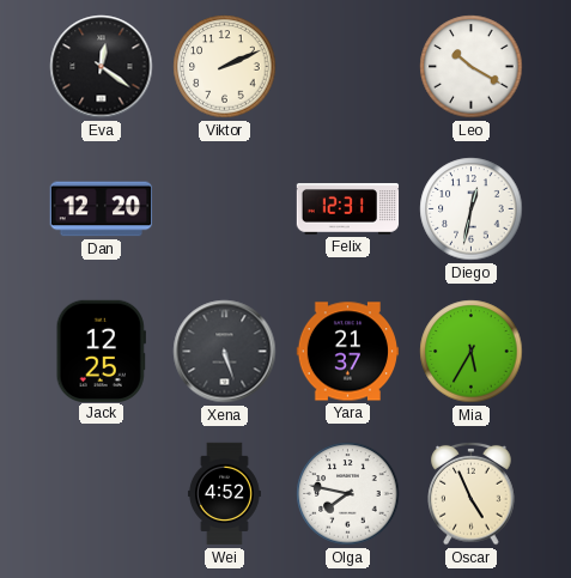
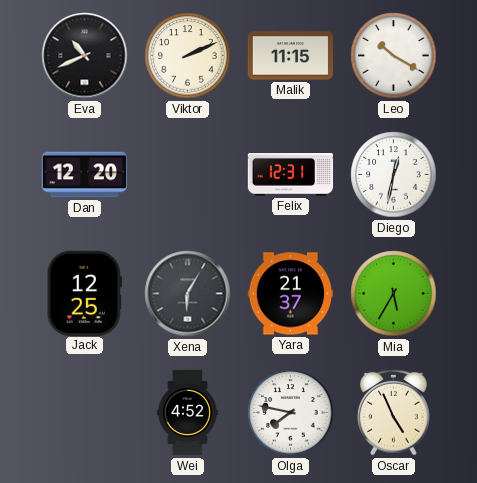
Eva: 12:21 -> 10:41 (85, 56)
Malik: none -> 11:15 (291, 56)
Xena: 5:27 -> 6:05 (188, 294)
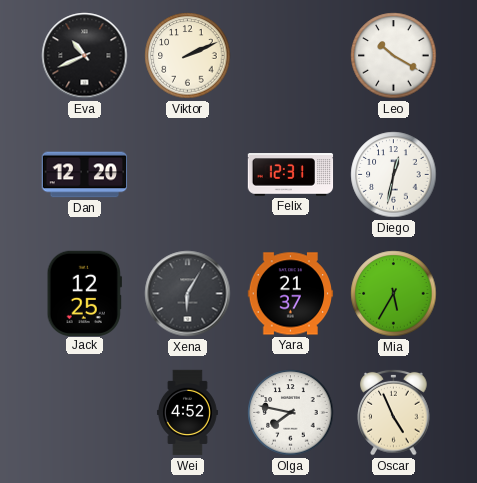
Malik: 11:15 -> none (291, 56)
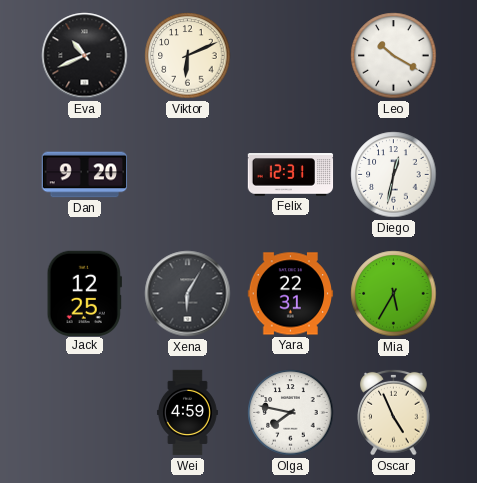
Viktor: 2:11 -> 6:11 (188, 56)
Dan: 12:20 -> 9:20 (85, 175)
Yara: 21:37 -> 22:31 (291, 294)
Wei: 4:52 -> 4:59 (187, 413)
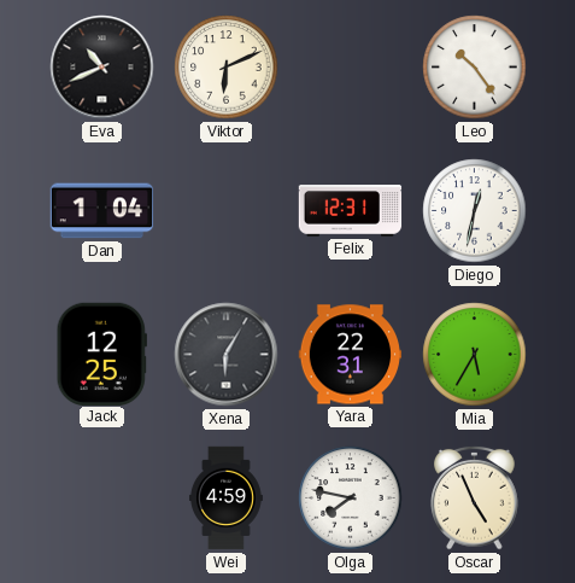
Leo: 10:20 -> 10:24 (475, 68)
Dan: 9:20 -> 1:04 (102, 211)
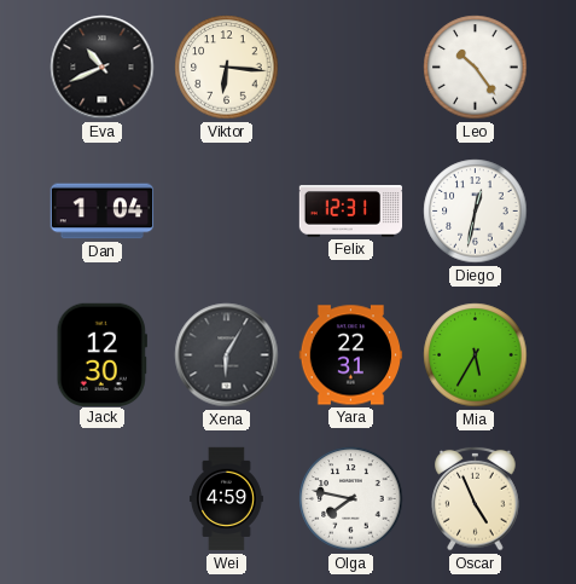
Viktor: 6:11 -> 6:16 (227, 68)
Jack: 12:25 -> 12:30 (101, 354)
